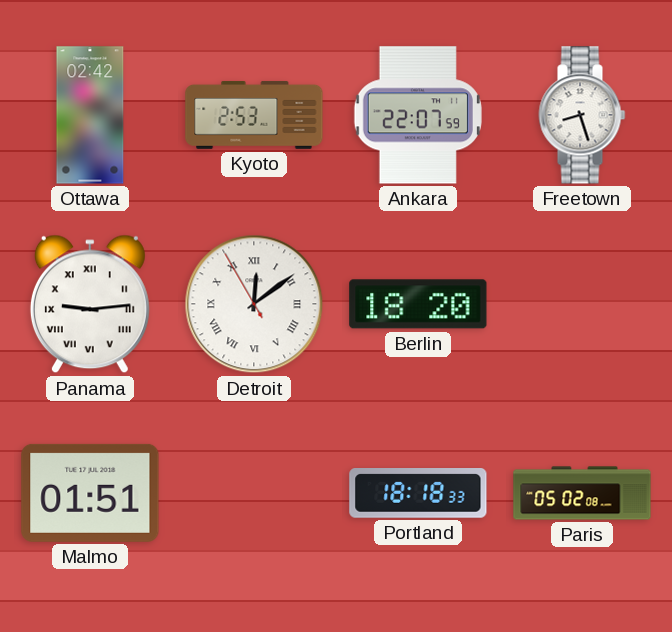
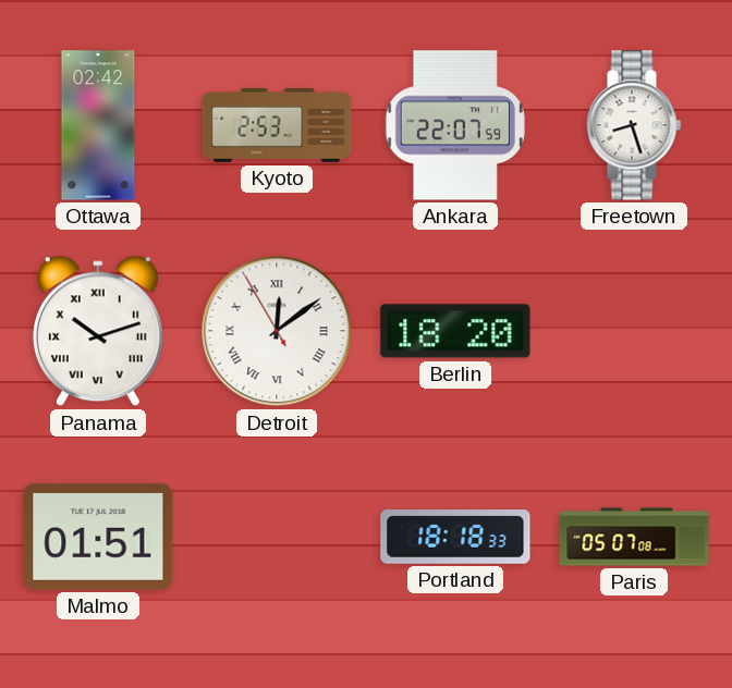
Panama: 9:14 -> 10:12 (98, 331)
Paris: 05:02 -> 05:07 (634, 537)
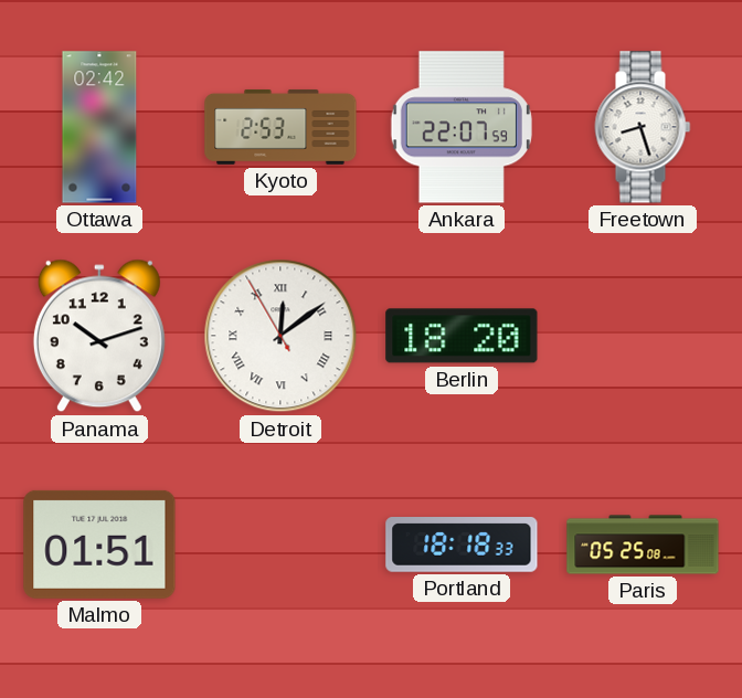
Panama numerals: Roman -> Arabic (99, 336)
Paris: 05:07 -> 05:25 (643, 544)
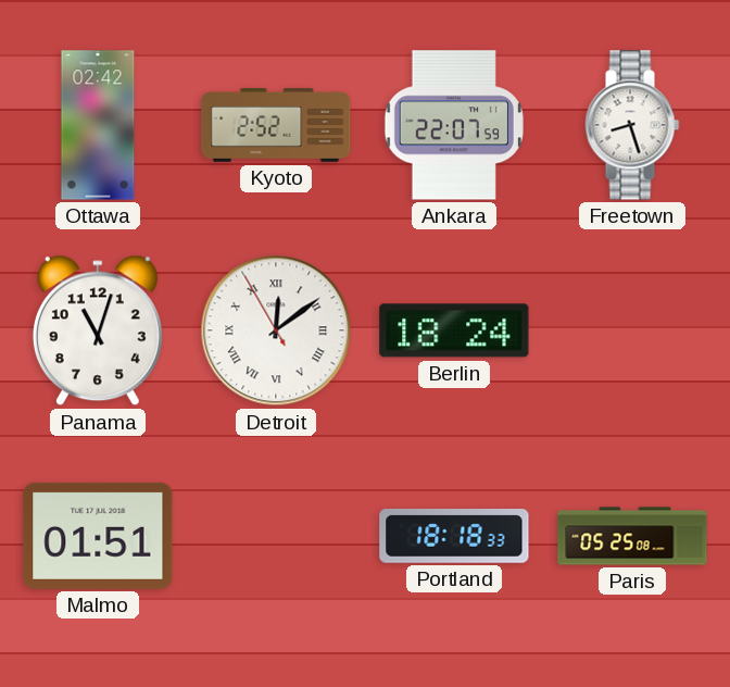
Kyoto: 2:53 -> 2:52 (276, 125)
Panama: 10:12 -> 11:03 (98, 330)
Berlin: 18:20 -> 18:24 (454, 330)
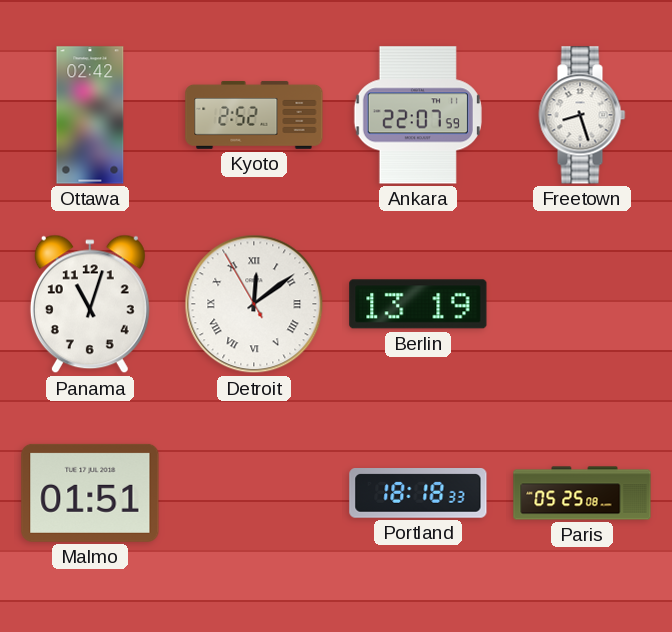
Berlin: 18:24 -> 13:19 (418, 304)
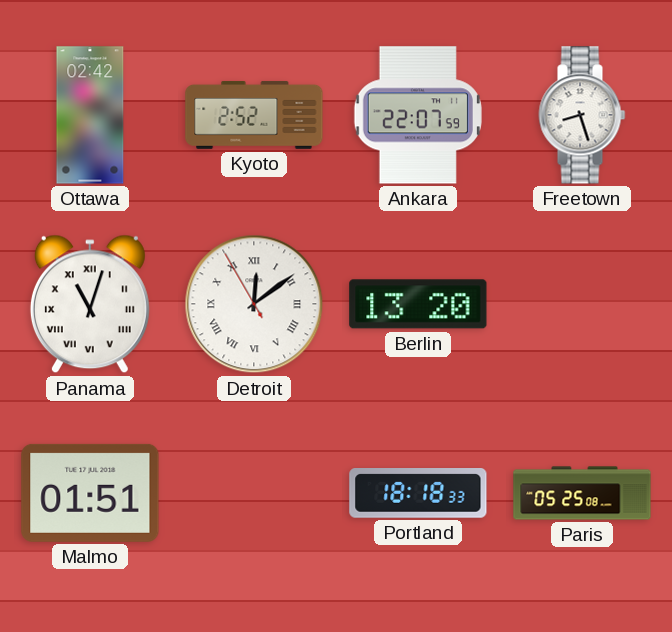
Panama numerals: Arabic -> Roman (90, 304)
Berlin: 13:19 -> 13:20 (418, 304)
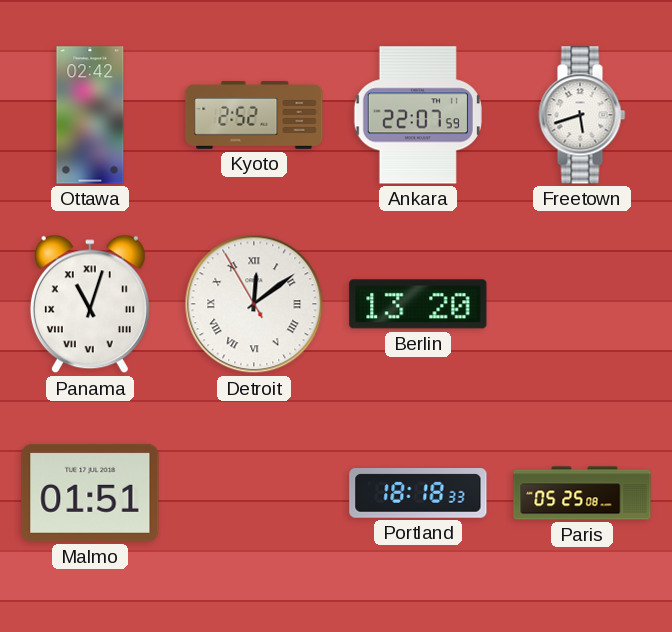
Freetown: 8:27 -> 5:42 (582, 115)
